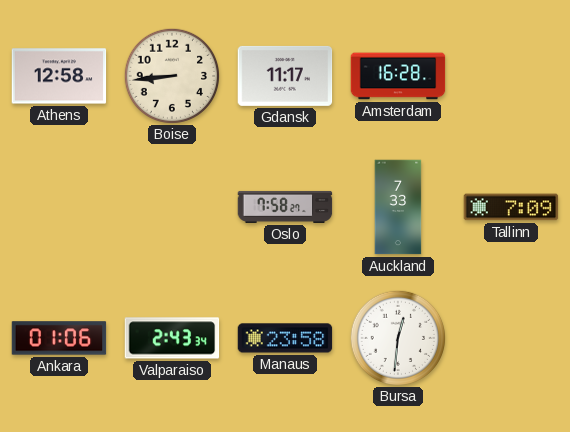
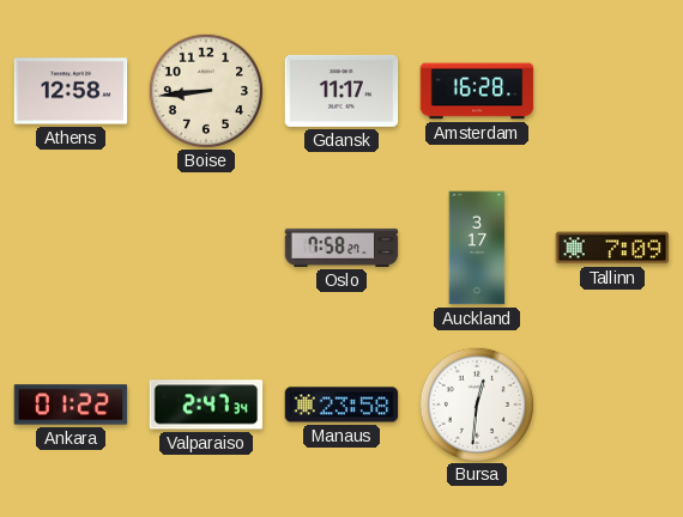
Auckland: 7:33 -> 3:17 (477, 248)
Ankara: 01:06 -> 01:22 (71, 405)
Valparaiso: 2:43 -> 2:47 (206, 405)
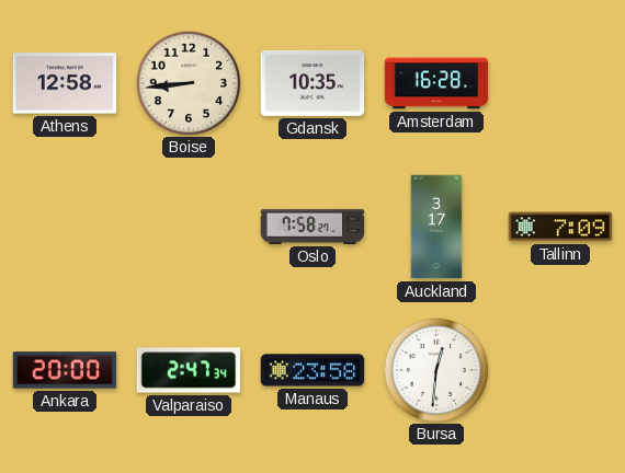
Gdansk: 11:17 -> 10:35 (312, 83)
Ankara: 01:22 -> 20:00 (65, 370)
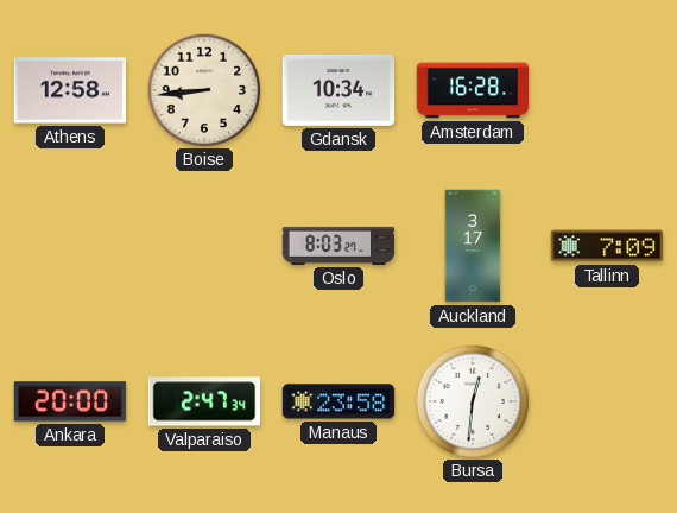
Gdansk: 10:35 -> 10:34 (338, 90)
Oslo: 7:58 -> 8:03 (338, 246)
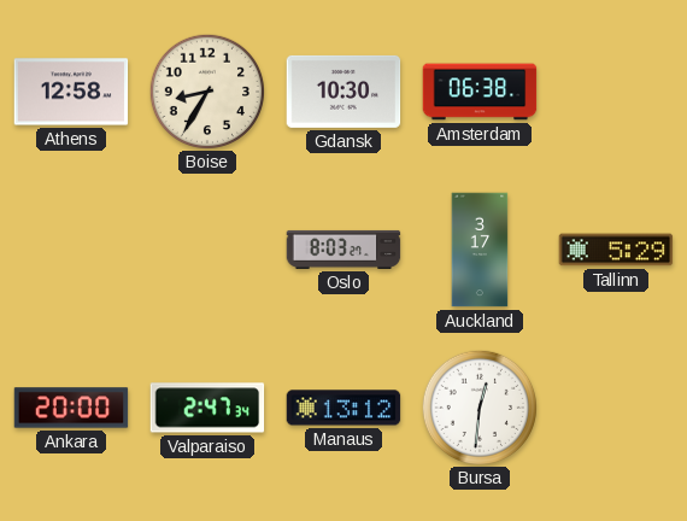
Boise: 8:44 -> 8:35 (206, 90)
Gdansk: 10:34 -> 10:30 (343, 92)
Amsterdam: 16:28 -> 06:38 (480, 92)
Tallinn: 7:09 -> 5:29 (616, 250)
Manaus: 23:58 -> 13:12 (343, 408)
